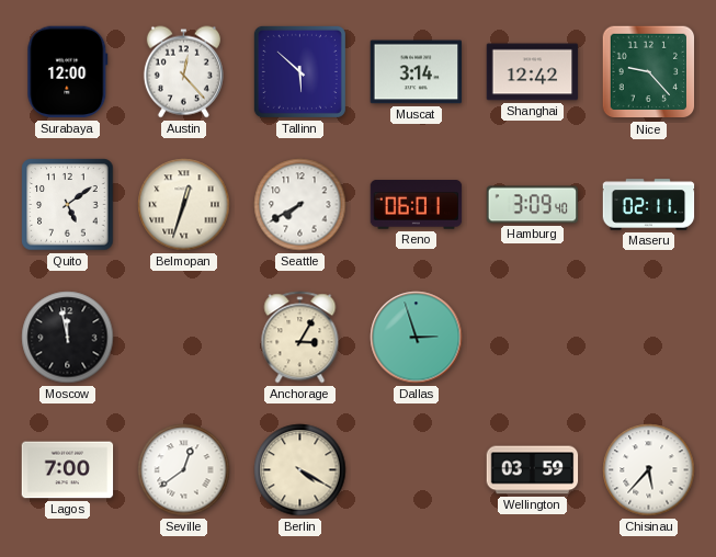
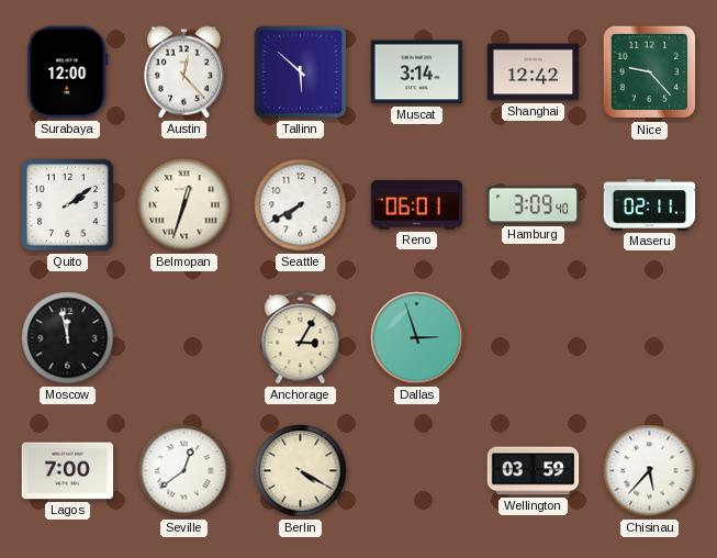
Quito: 5:09 -> 2:09 (68, 205)
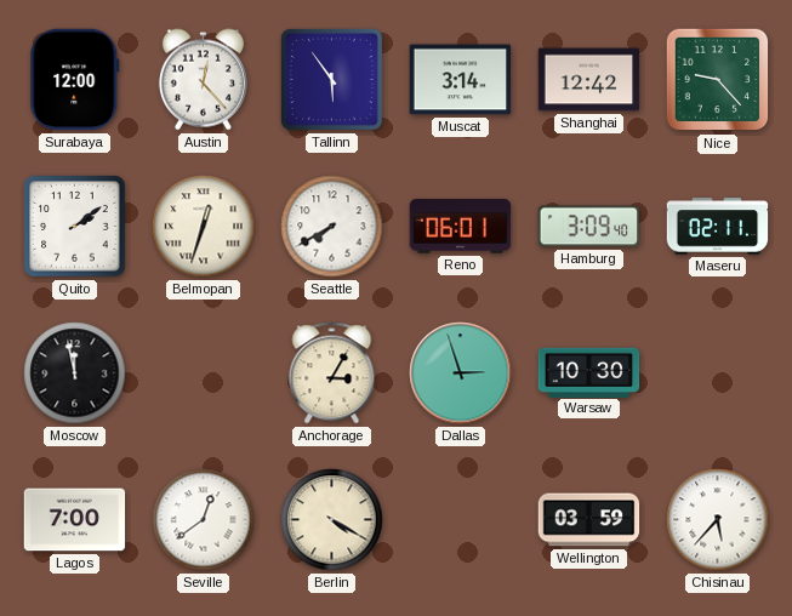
Tallinn: 5:52 -> 5:54 (331, 79)
Warsaw: none -> 10:30 (589, 372)
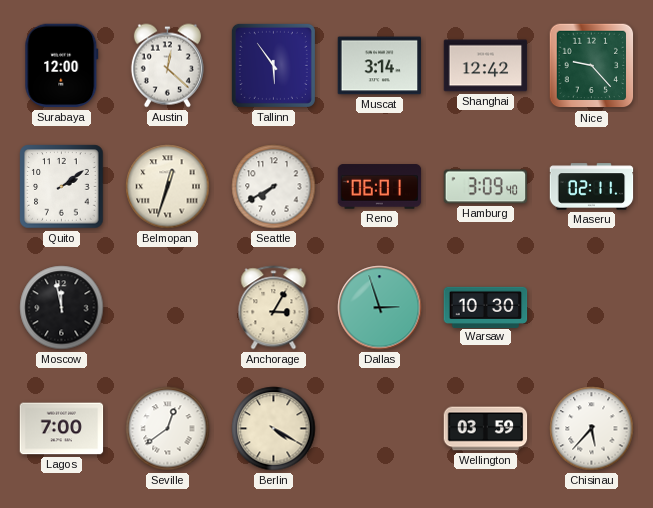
Austin: 12:23 -> 12:22 (167, 66)
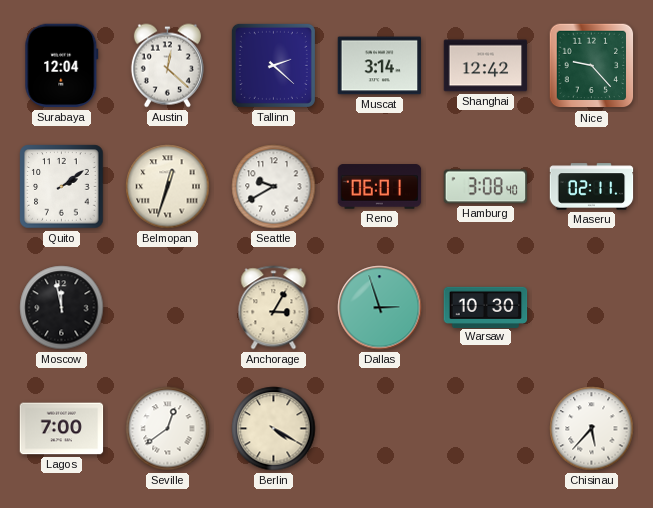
Surabaya: 12:00 -> 12:04 (62, 66)
Tallinn: 5:54 -> 2:22 (273, 65)
Seattle: 7:40 -> 9:40 (274, 187)
Hamburg: 3:09 -> 3:08 (486, 187)
Wellington: 03:59 -> none (486, 429)
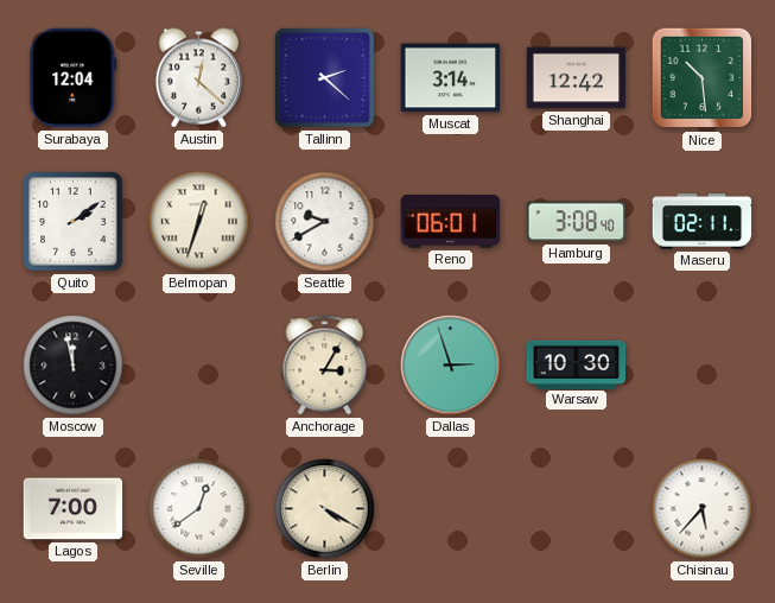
Nice: 9:23 -> 10:29 (703, 78)
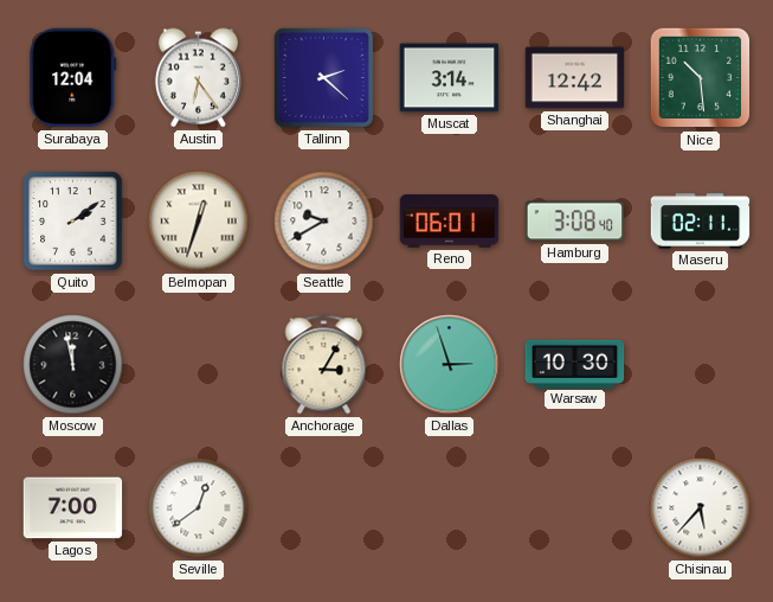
Austin: 12:22 -> 6:24 (198, 78)
Berlin: 4:20 -> none (325, 509)
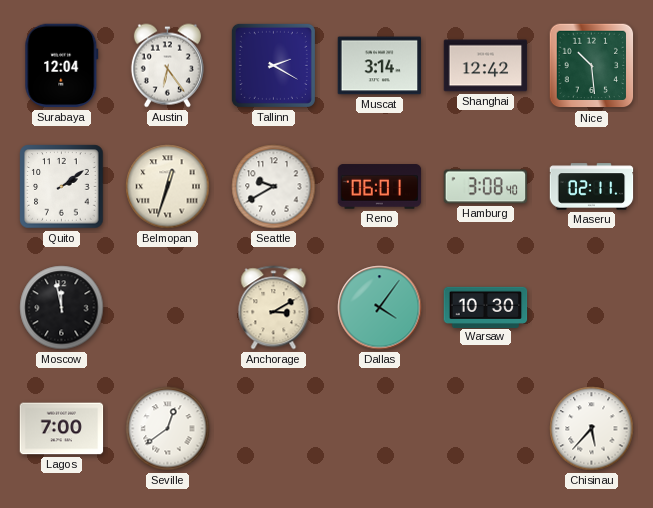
Tallinn: 2:22 -> 2:20 (273, 65)
Anchorage: 3:05 -> 3:10 (274, 308)
Dallas: 2:57 -> 4:06 (380, 308)
